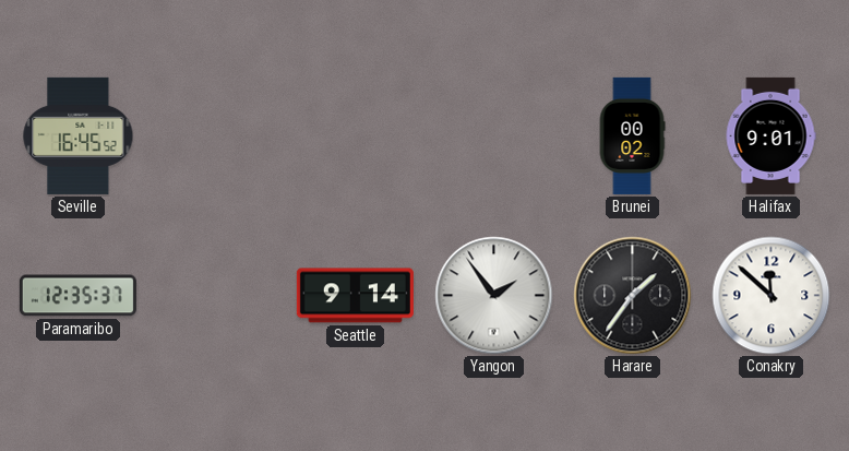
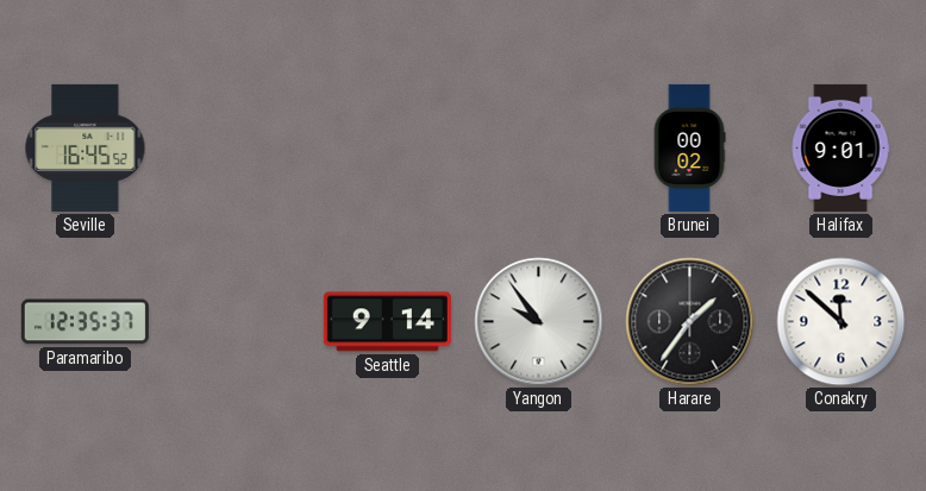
Yangon: 1:54 -> 9:54 (539, 322)
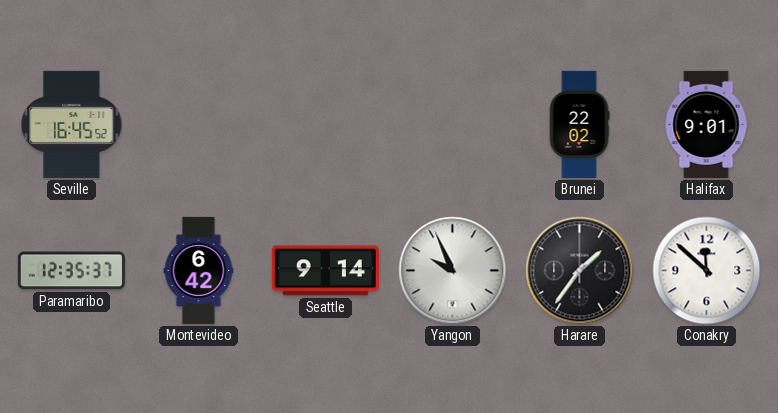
Brunei: 00:02 -> 22:02 (579, 124)
Montevideo: none -> 6:42 (199, 270)
Yangon: 9:54 -> 9:56 (453, 271)
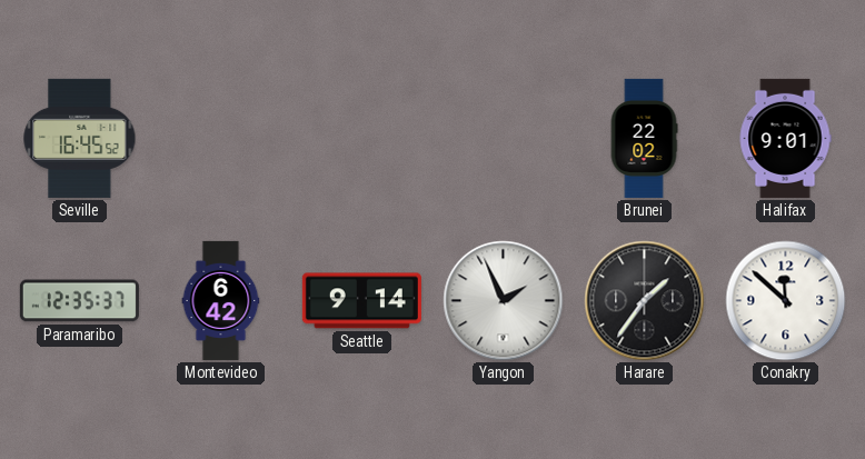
Yangon: 9:56 -> 1:56 (504, 301)
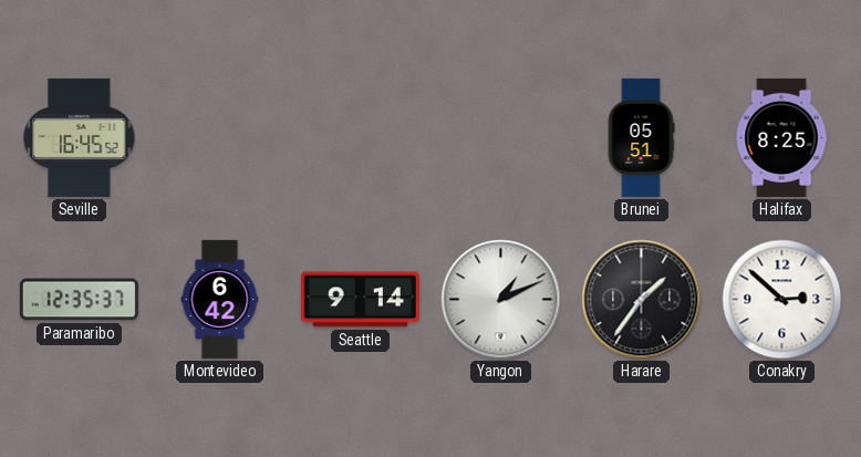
Brunei: 22:02 -> 05:51 (641, 137)
Halifax: 9:01 -> 8:25 (781, 137)
Yangon: 1:56 -> 1:11 (501, 300)
Conakry: 11:52 -> 2:52 (782, 300)
